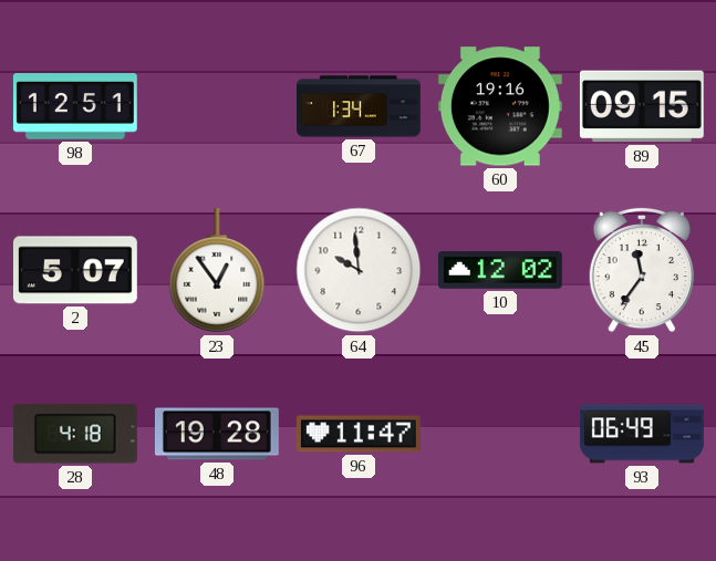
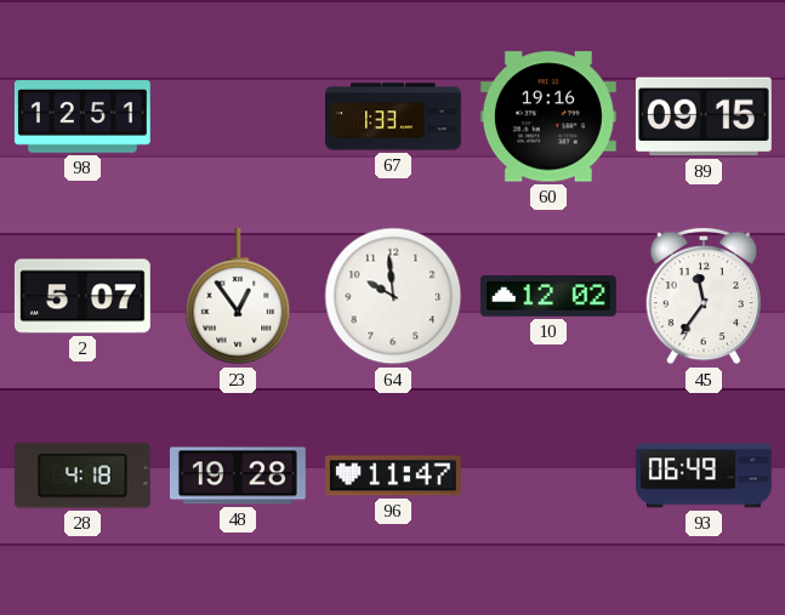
67: 1:34 -> 1:33 (394, 116)
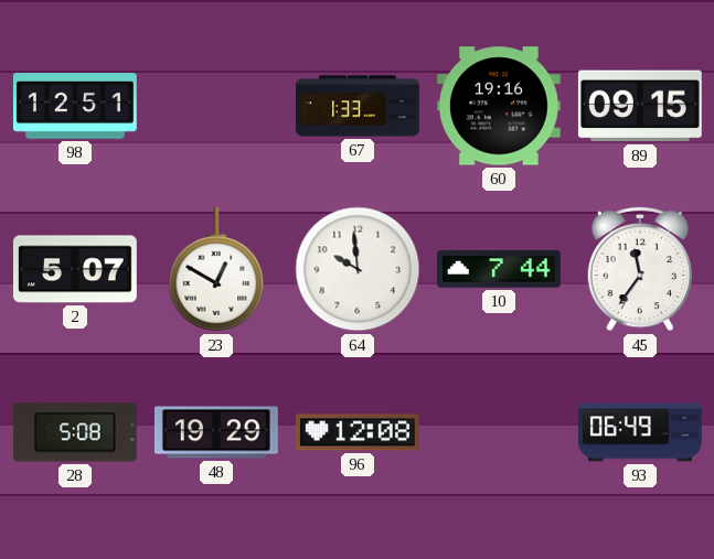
23: 12:54 -> 12:50 (216, 269)
10: 12:02 -> 7:44 (499, 270)
28: 4:18 -> 5:08 (75, 432)
48: 19:28 -> 19:29 (216, 432)
96: 11:47 -> 12:08 (358, 432)
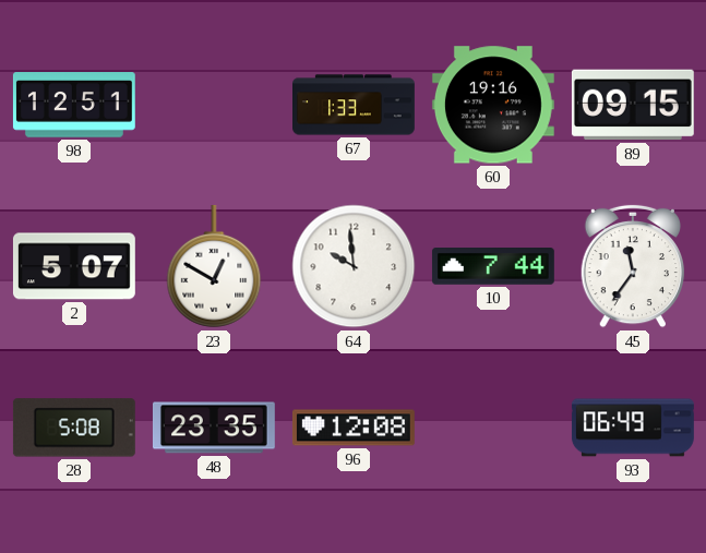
48: 19:29 -> 23:35 (214, 428)
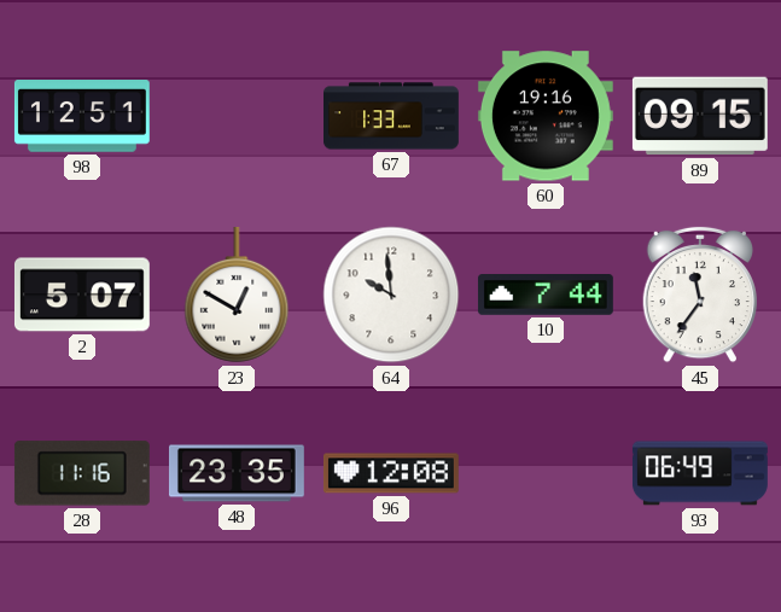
28: 5:08 -> 11:16 (82, 473)
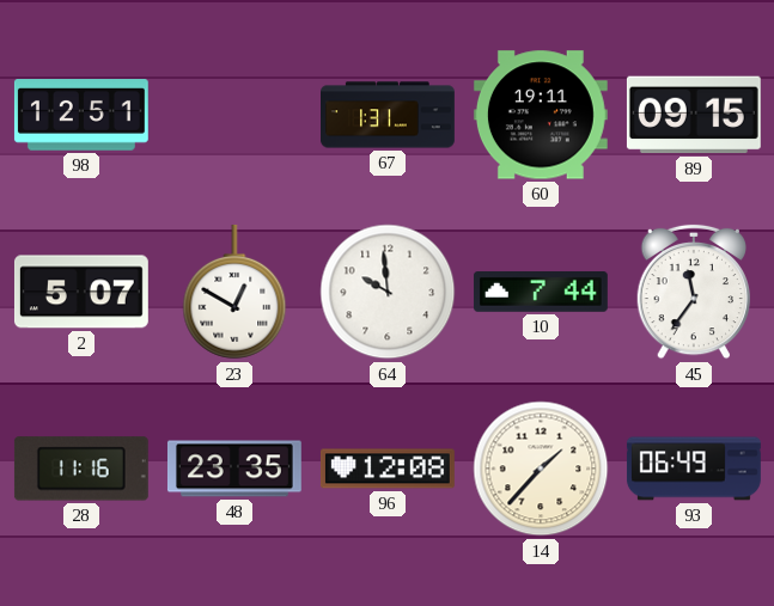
67: 1:33 -> 1:31 (389, 115)
60: 19:16 -> 19:11 (541, 115)
14: none -> 1:37 (541, 469)
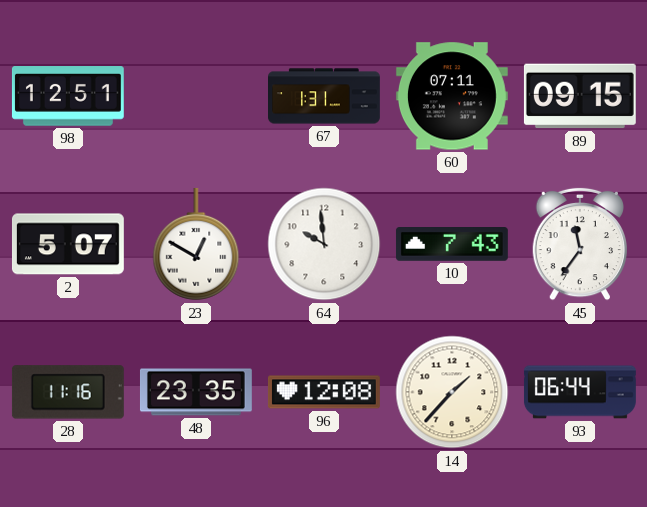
60: 19:11 -> 07:11 (452, 96)
10: 7:44 -> 7:43 (452, 245)
93: 06:49 -> 06:44 (580, 392)
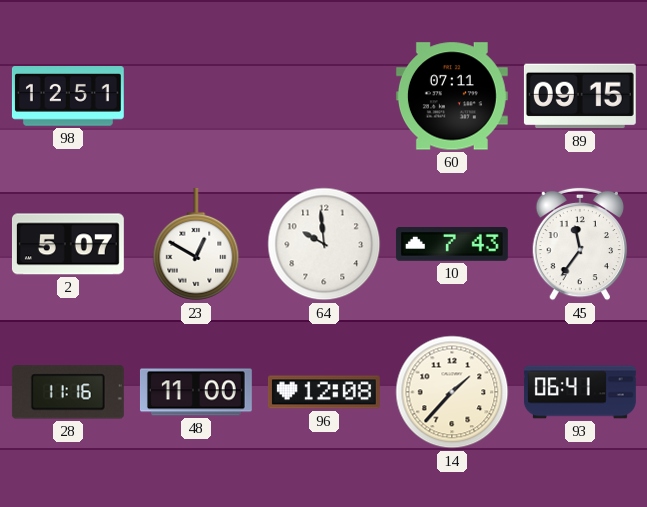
67: 1:31 -> none (325, 96)
48: 23:35 -> 11:00 (196, 392)
93: 06:44 -> 06:41 (580, 392)
